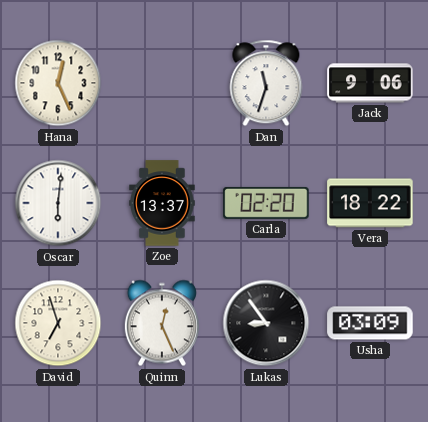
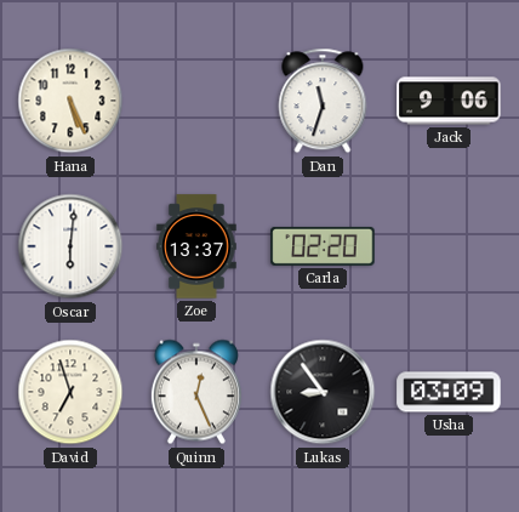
Hana: 12:26 -> 5:26 (70, 101)
Vera: 18:22 -> none (370, 203)
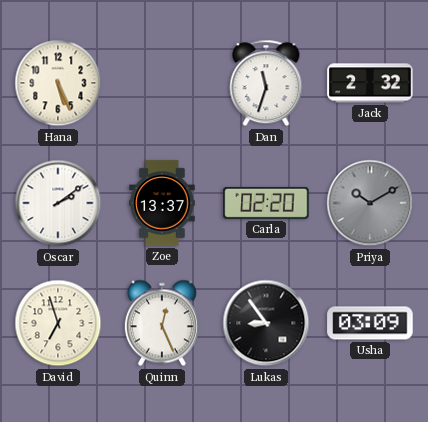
Jack: 9:06 -> 2:32 (370, 83)
Oscar: 6:01 -> 2:09 (58, 203)
Priya: none -> 10:10 (370, 203)
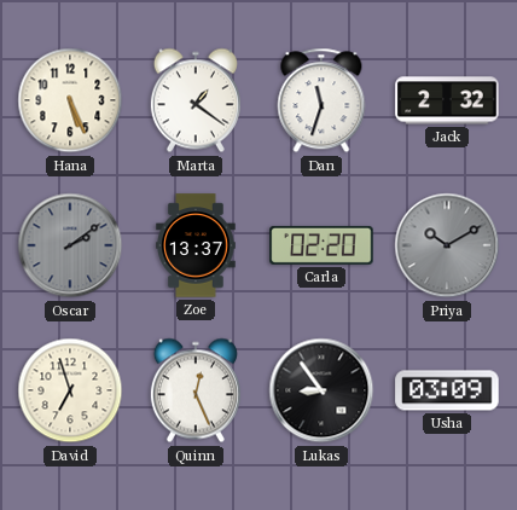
Marta: none -> 1:21 (196, 100)
Oscar dial: white -> grey (70, 245)
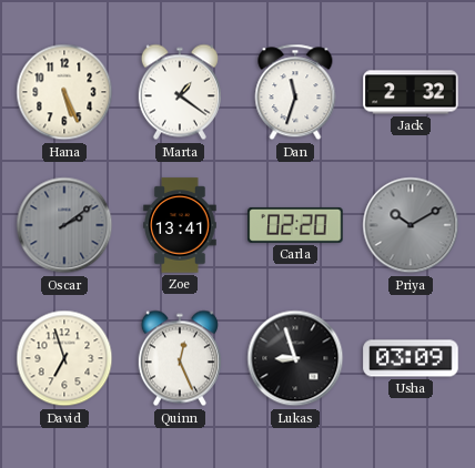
Zoe: 13:37 -> 13:41 (180, 225)
Lukas: 8:54 -> 8:57 (295, 358)
